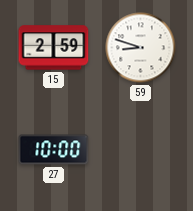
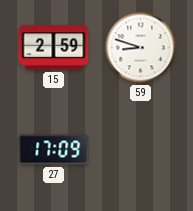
27: 10:00 -> 17:09 (54, 150)
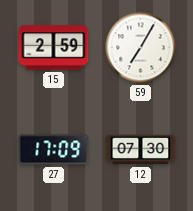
59: 8:48 -> 7:05 (141, 48)
12: none -> 07:30 (141, 150)
